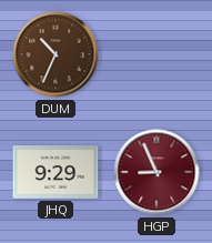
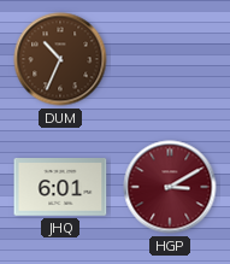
JHQ: 9:29 -> 6:01 (60, 187)
HGP: 8:56 -> 3:10 (170, 187)
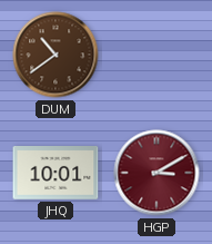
DUM: 10:34 -> 10:39 (55, 55)
JHQ: 6:01 -> 10:01 (55, 173)
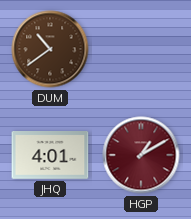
JHQ: 10:01 -> 4:01 (50, 155)
HGP: 3:10 -> 1:10 (141, 155)
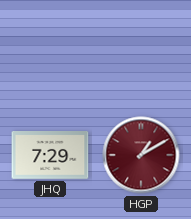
DUM: 10:39 -> none (50, 49)
JHQ: 4:01 -> 7:29 (50, 155)
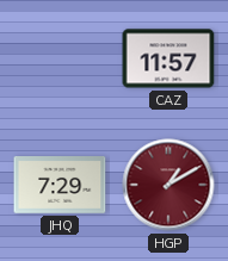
CAZ: none -> 11:57 (168, 58)
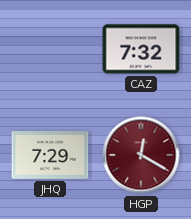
CAZ: 11:57 -> 7:32 (141, 49)
HGP: 1:10 -> 12:20 (141, 155)
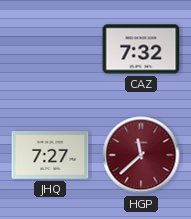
JHQ: 7:29 -> 7:27 (50, 155)
HGP: 12:20 -> 11:38 (141, 155)
